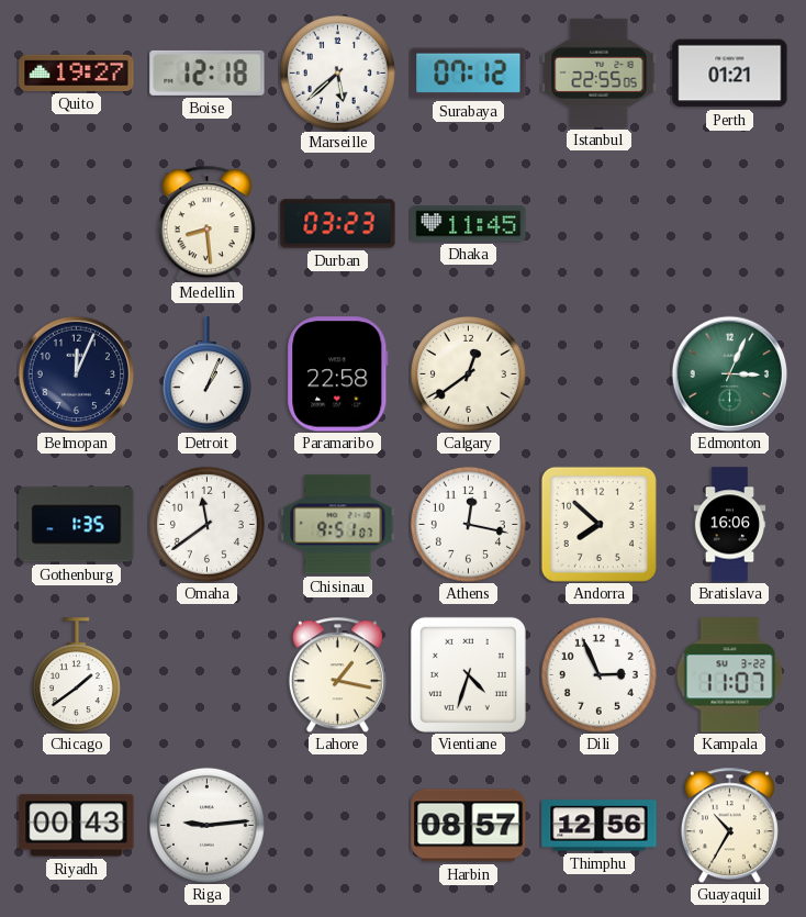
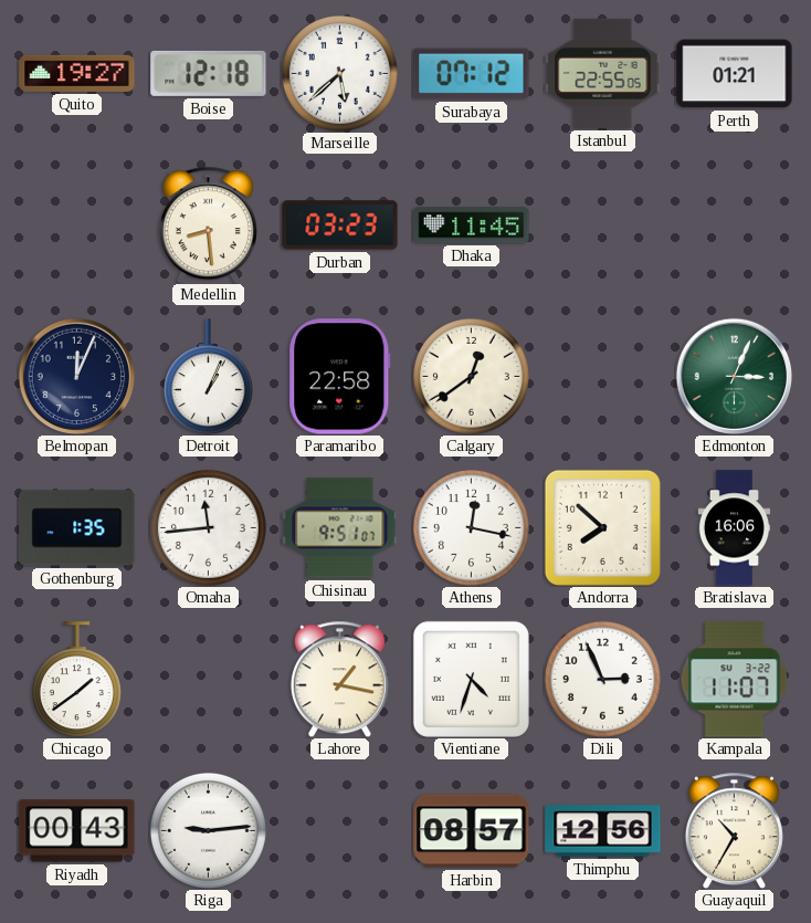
Omaha: 11:39 -> 11:44 (208, 527)
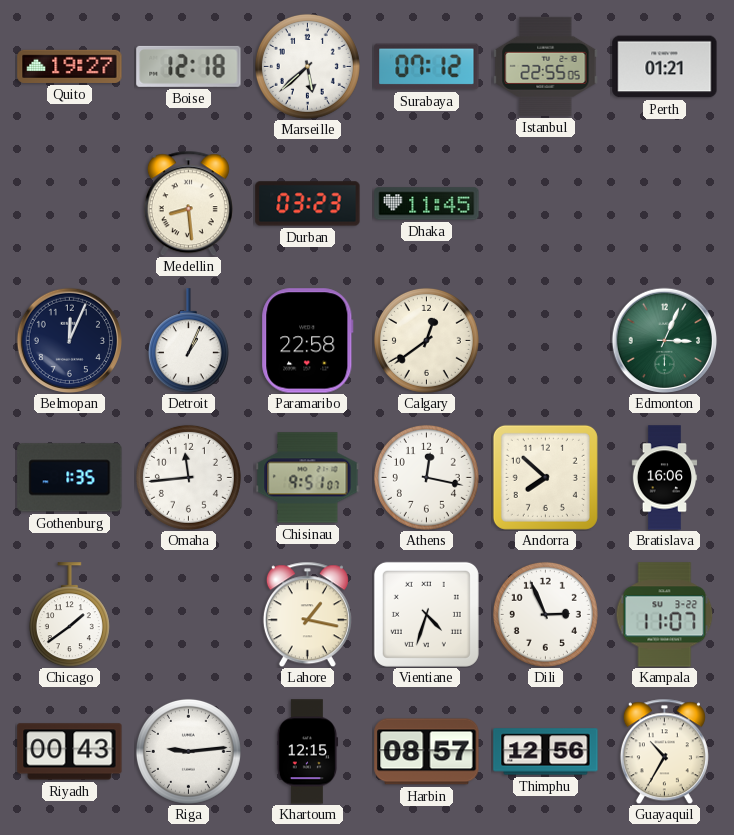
Khartoum: none -> 12:15 (307, 752)
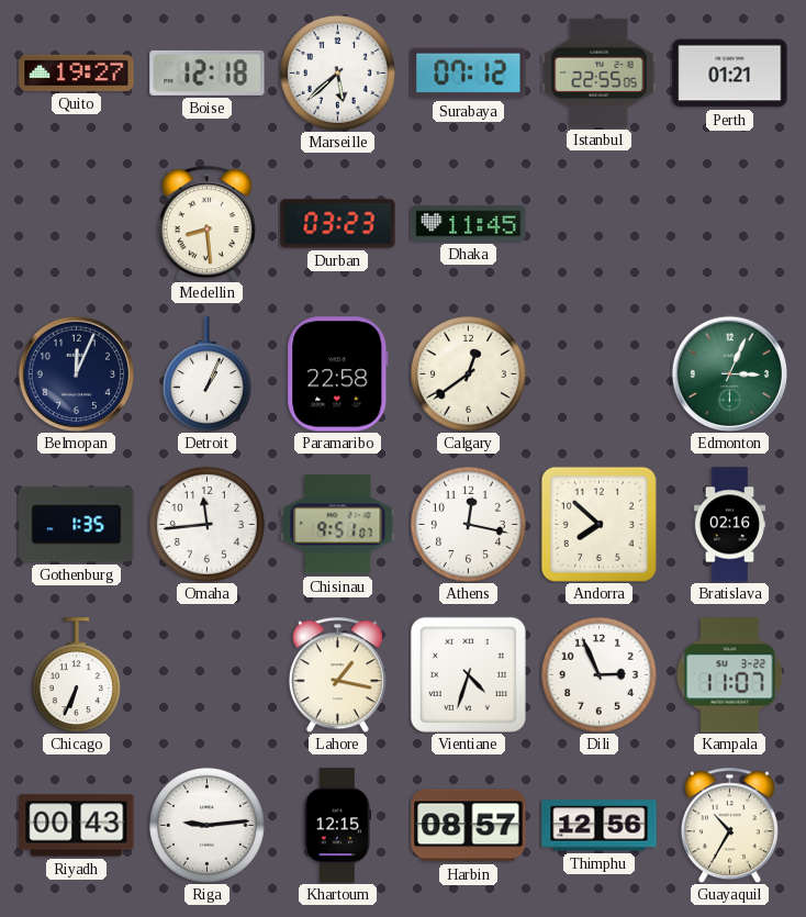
Bratislava: 16:06 -> 02:16 (730, 525)
Chicago: 1:39 -> 6:34 (76, 675)
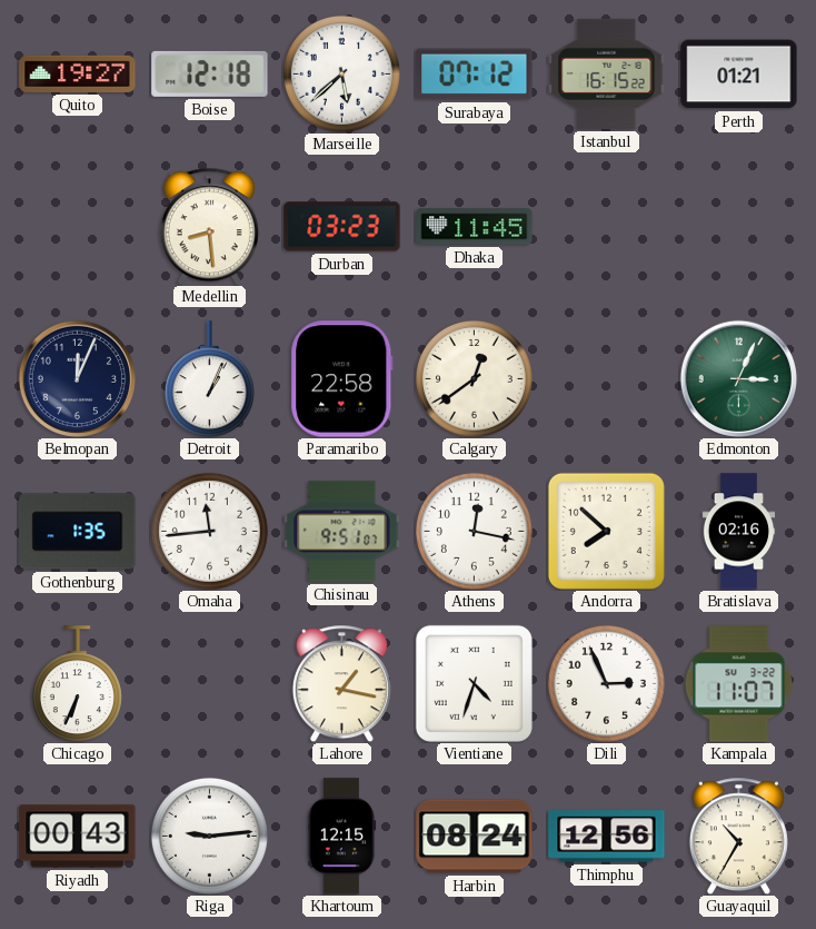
Istanbul: 22:55 -> 16:15 (607, 73)
Harbin: 08:57 -> 08:24 (475, 837)
